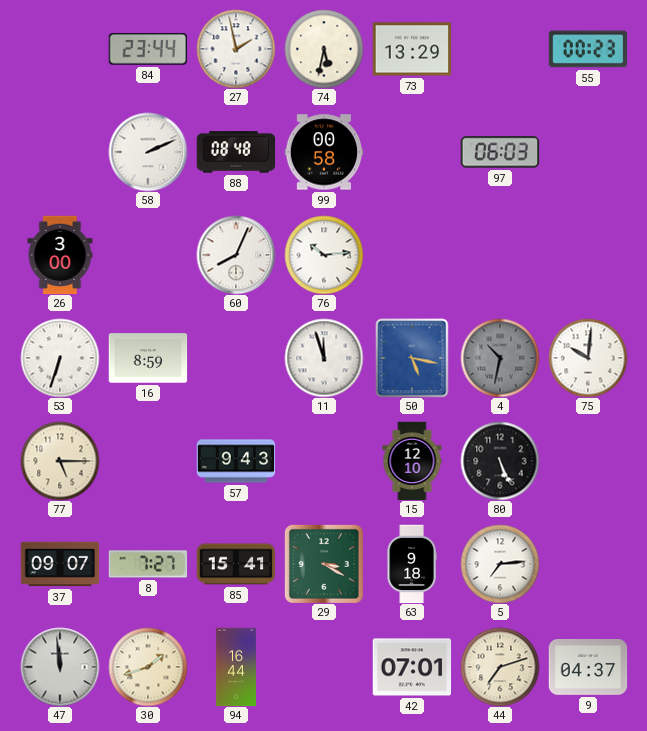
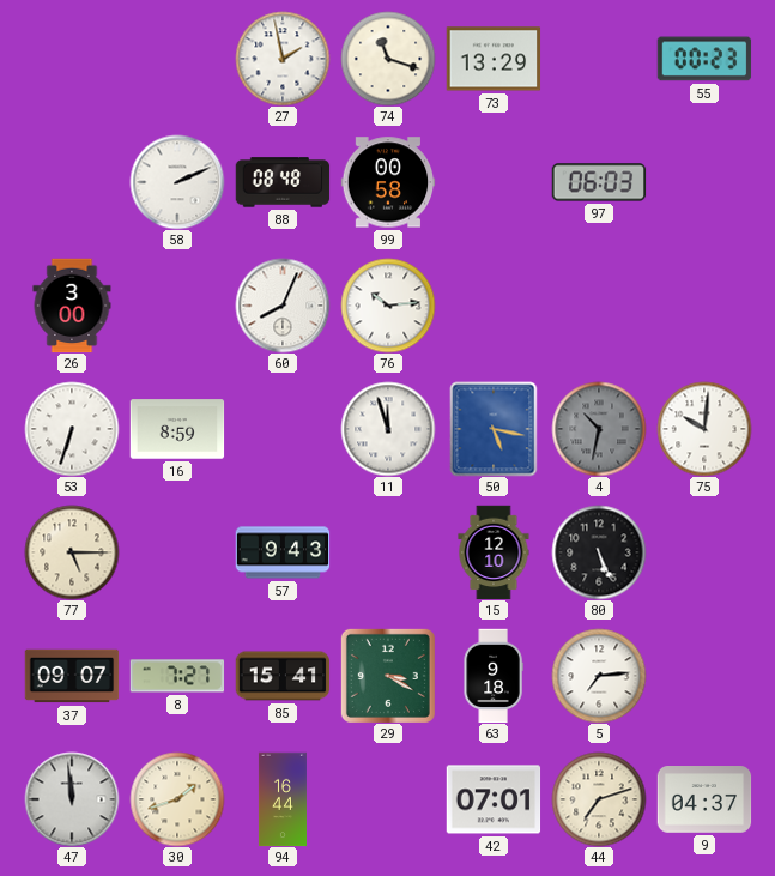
84: 23:44 -> none (147, 49)
74: 5:32 -> 11:18 (388, 59)
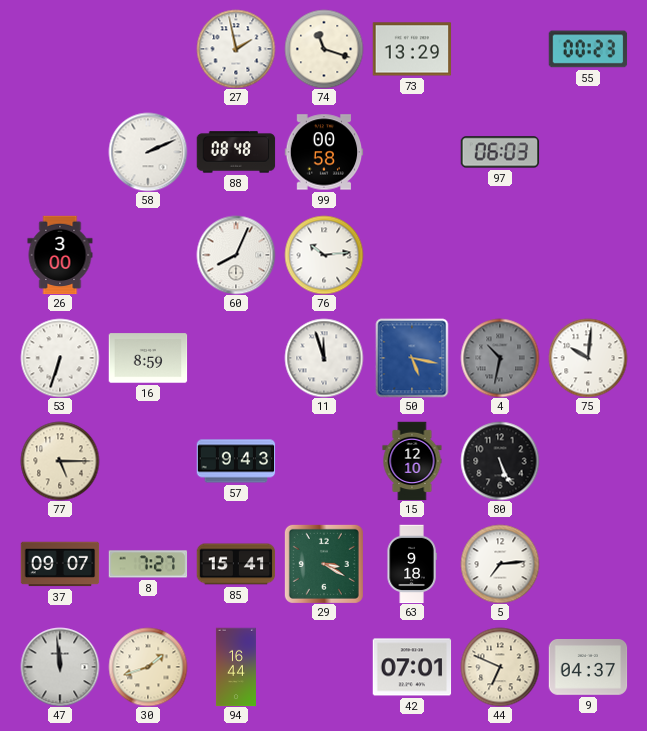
44: 7:12 -> 6:49 (500, 667)
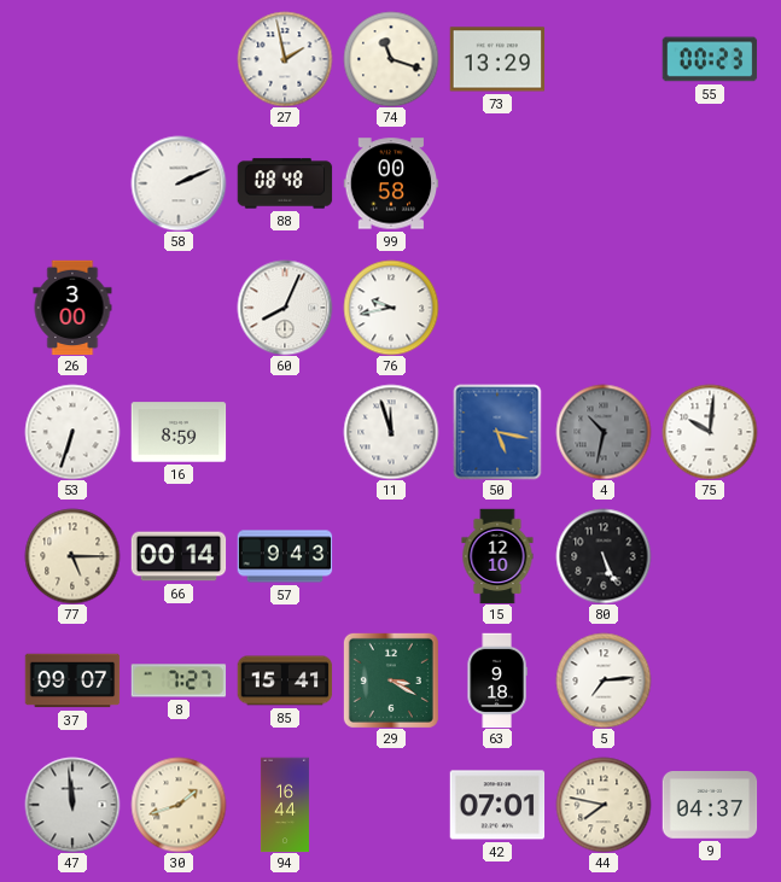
97: 06:03 -> none (500, 152)
76: 10:14 -> 9:43 (391, 308)
66: none -> 00:14 (179, 556)
44: 6:49 -> 7:47 (604, 805)
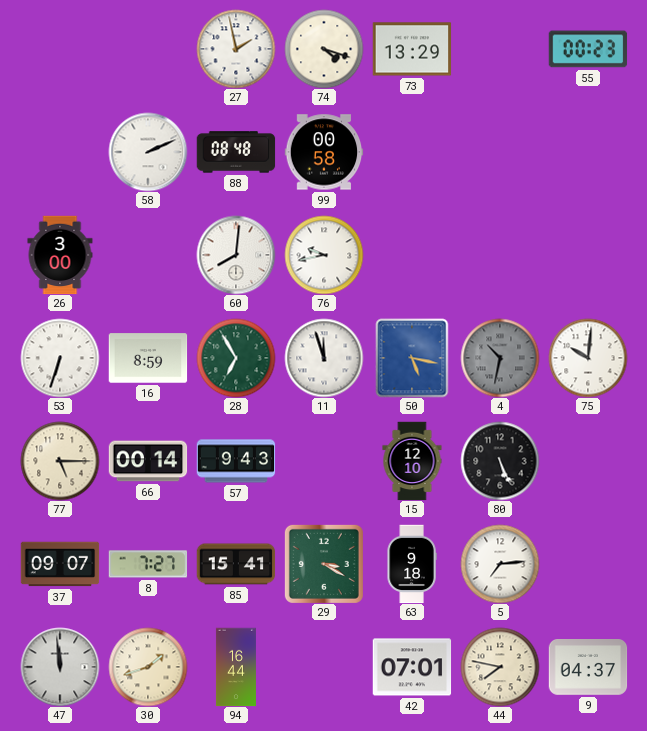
74: 11:18 -> 4:18 (324, 49)
60: 8:04 -> 8:01 (236, 255)
28: none -> 6:55 (236, 358)
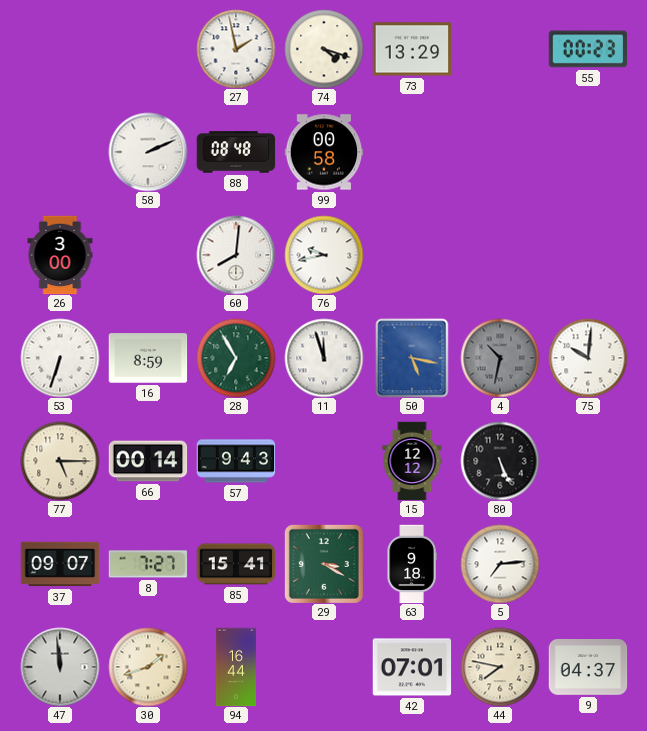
15: 12:10 -> 12:12 (412, 461)
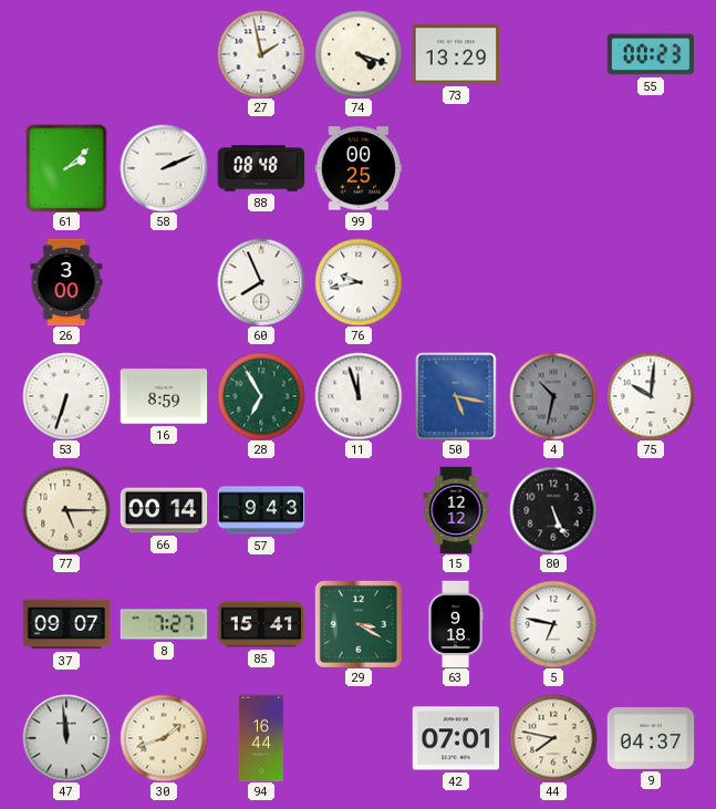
61: none -> 2:08 (66, 168)
99: 00:58 -> 00:25 (359, 168)
60: 8:01 -> 7:56 (261, 282)
5: 7:14 -> 6:47 (553, 624)
